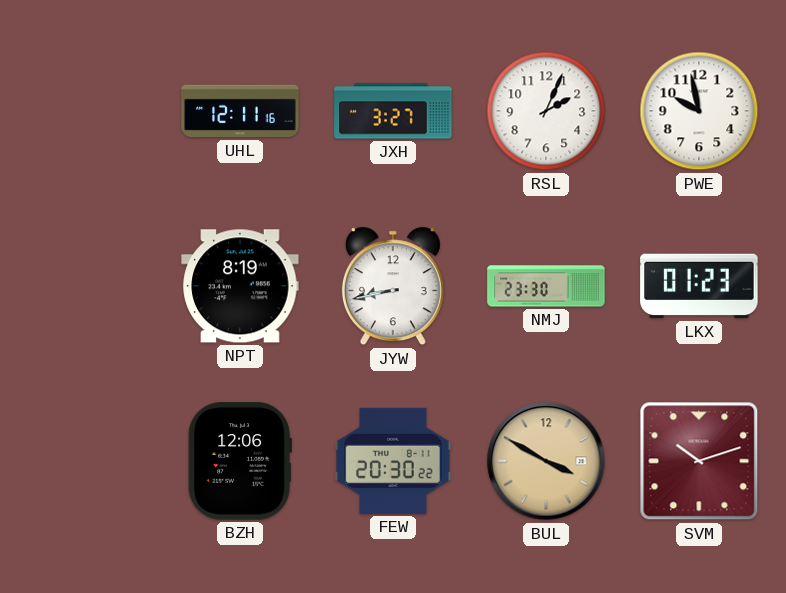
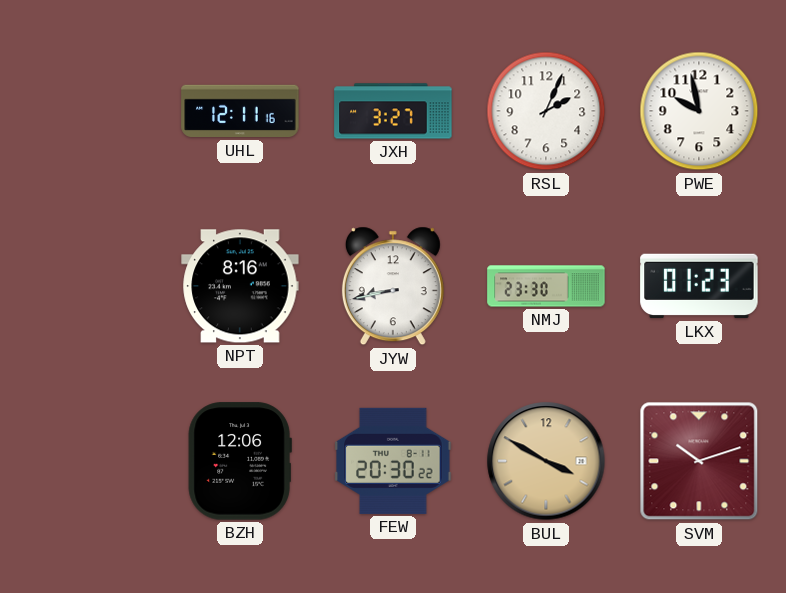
NPT: 8:19 -> 8:16 (240, 286)
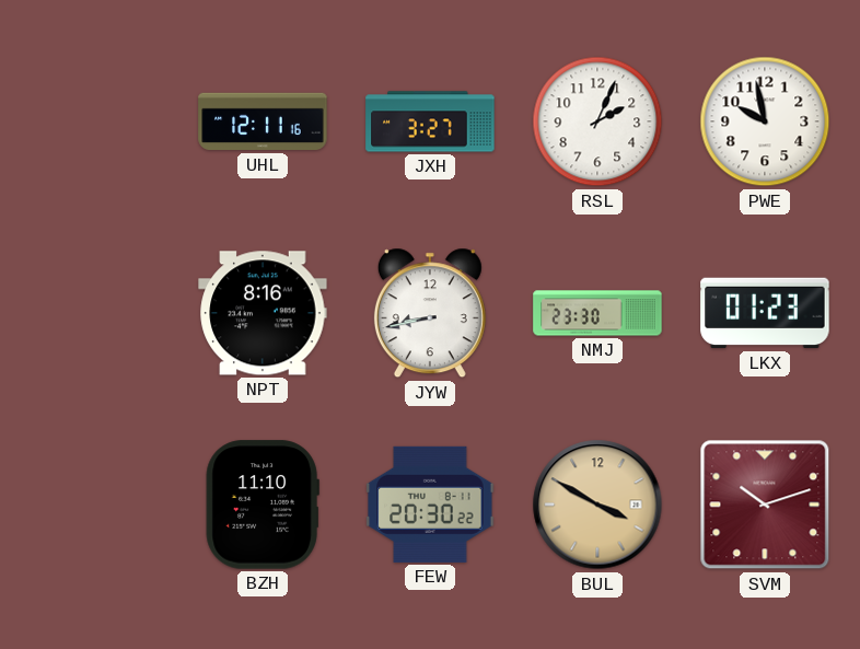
BZH: 12:06 -> 11:10 (263, 505)
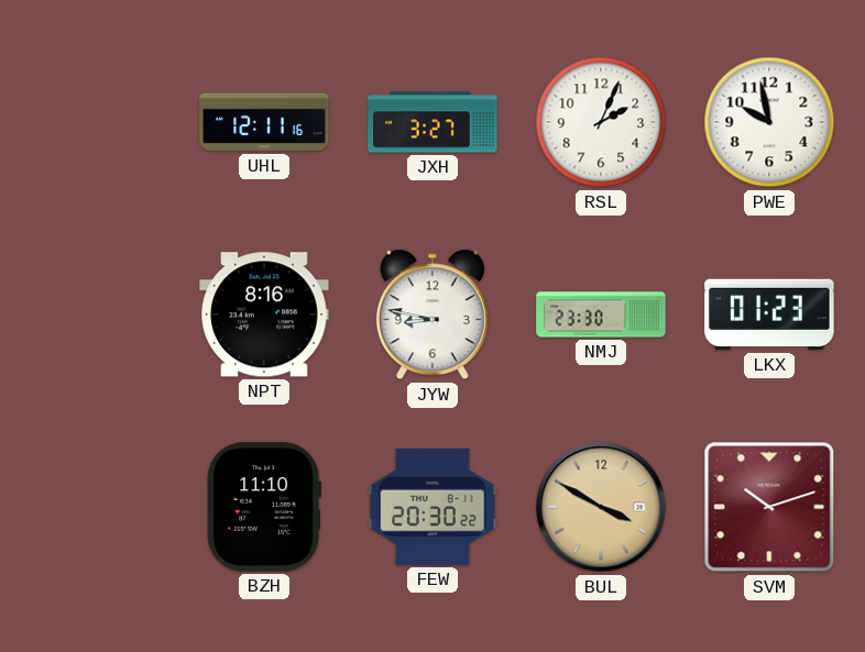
JYW: 8:43 -> 8:47 (432, 314)
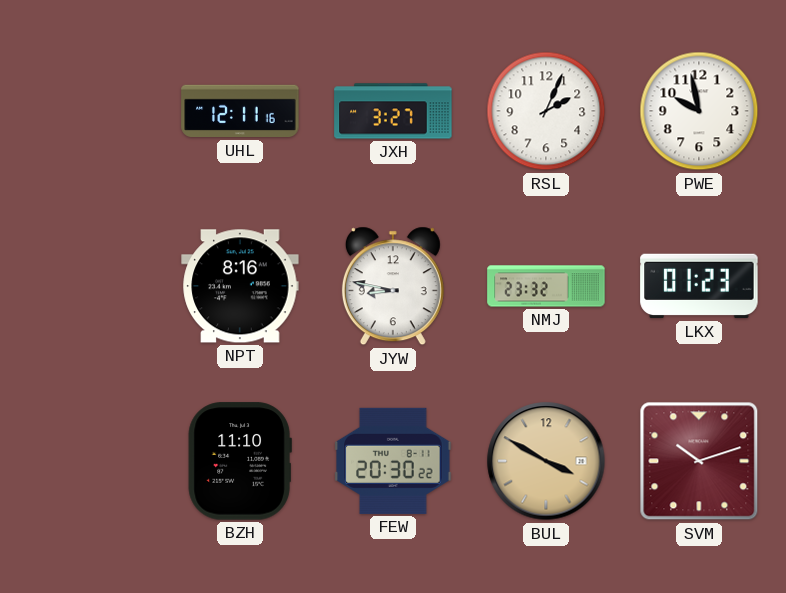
NMJ: 23:30 -> 23:32 (546, 286)
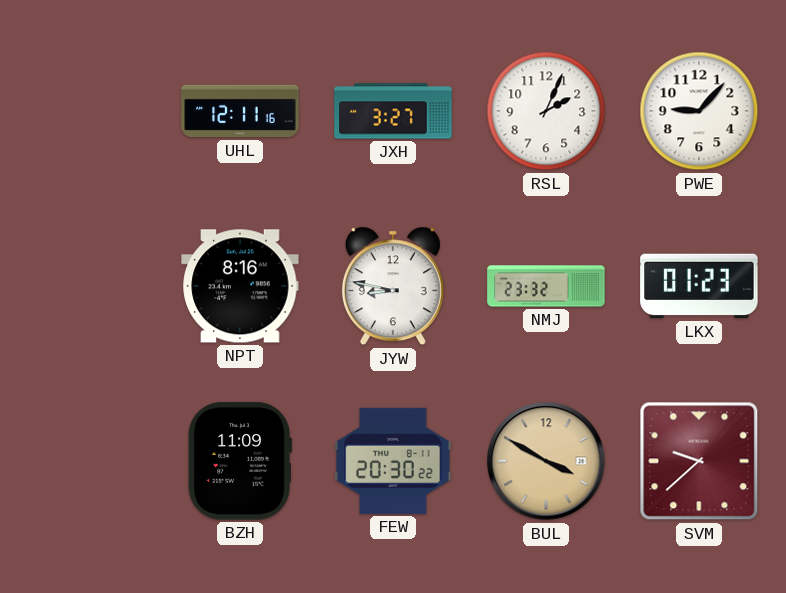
PWE: 9:58 -> 9:07 (699, 111)
BZH: 11:10 -> 11:09 (240, 461)
SVM: 10:12 -> 9:38 (699, 461)
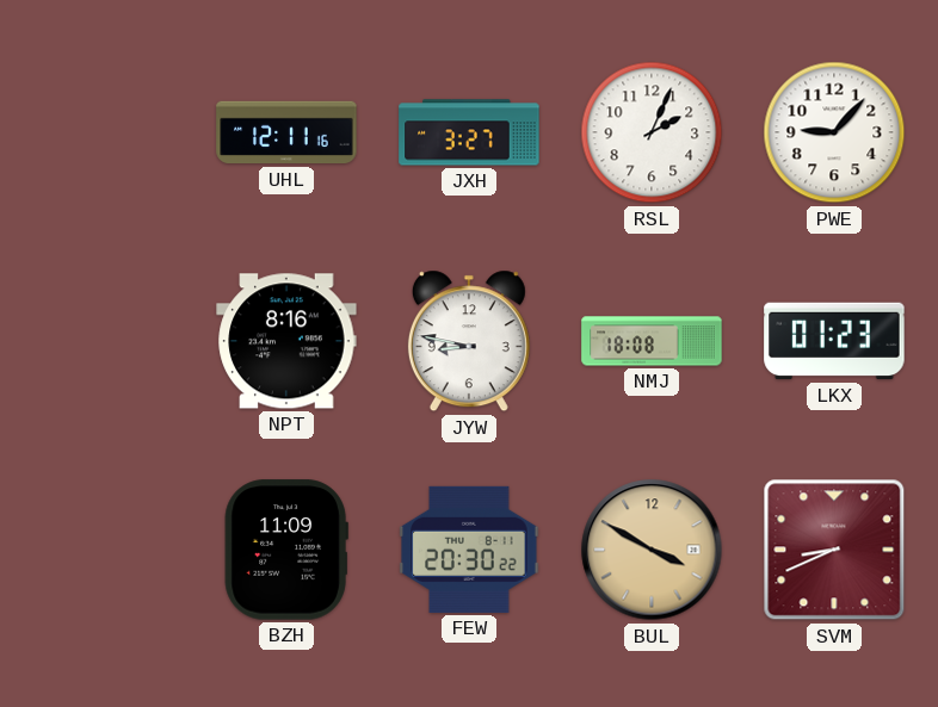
NMJ: 23:32 -> 18:08 (652, 341)
SVM: 9:38 -> 8:41 (834, 550)
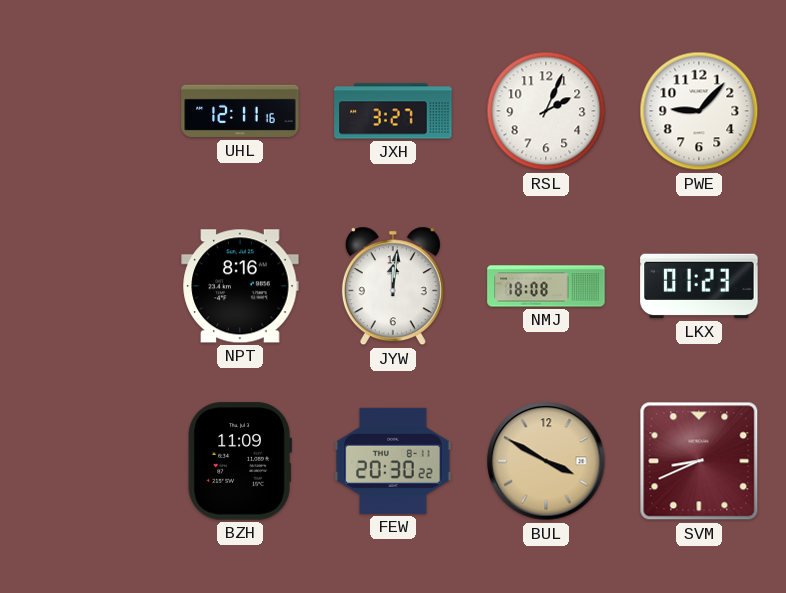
JYW: 8:47 -> 12:01 (393, 286)
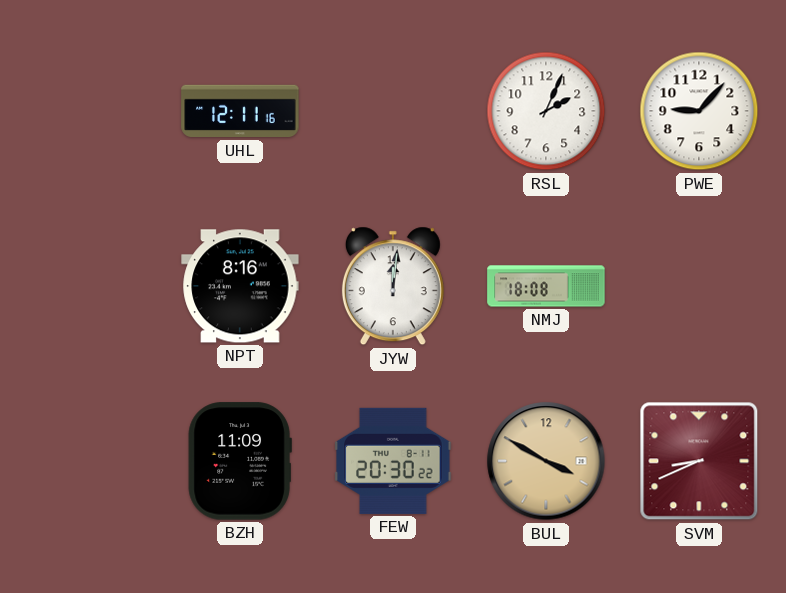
JXH: 3:27 -> none (393, 111)
LKX: 01:23 -> none (699, 286)
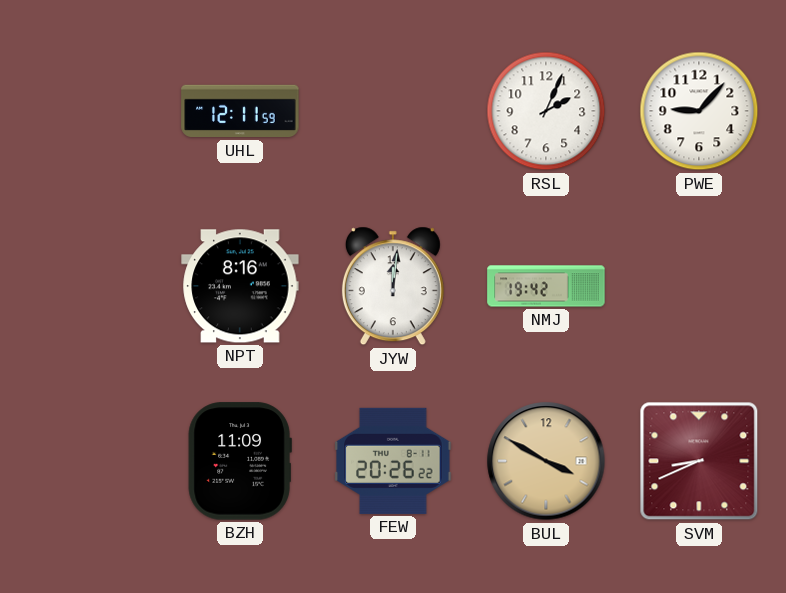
UHL: 12:11:16 -> 12:11:59 (240, 111)
NMJ: 18:08 -> 19:42 (546, 286)
FEW: 20:30 -> 20:26 (393, 461)
